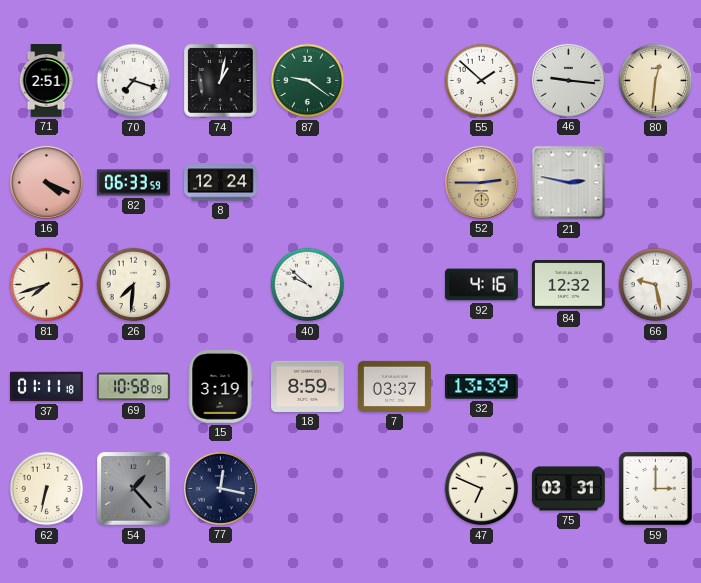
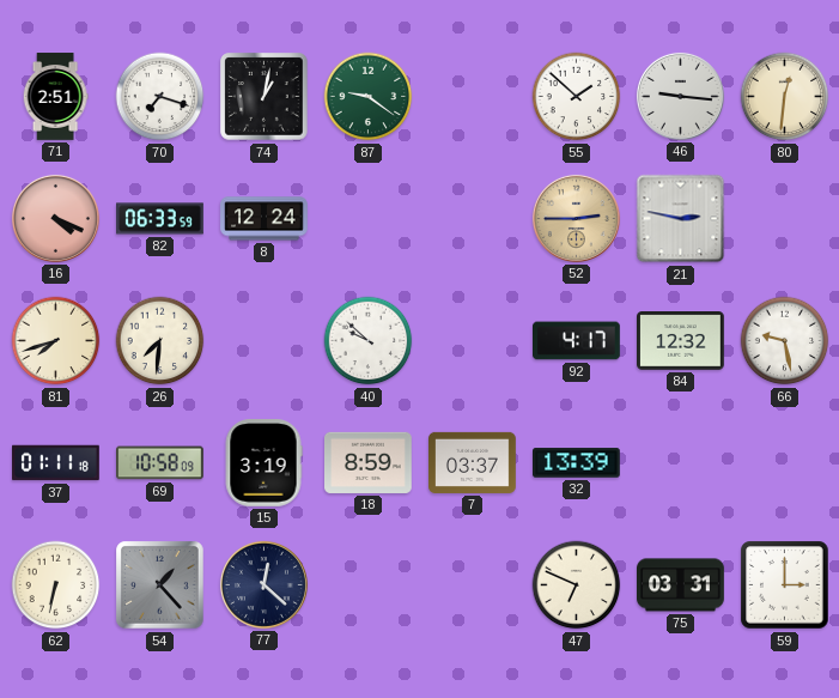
92: 4:16 -> 4:17 (577, 341)
77: 12:17 -> 12:22 (263, 584)
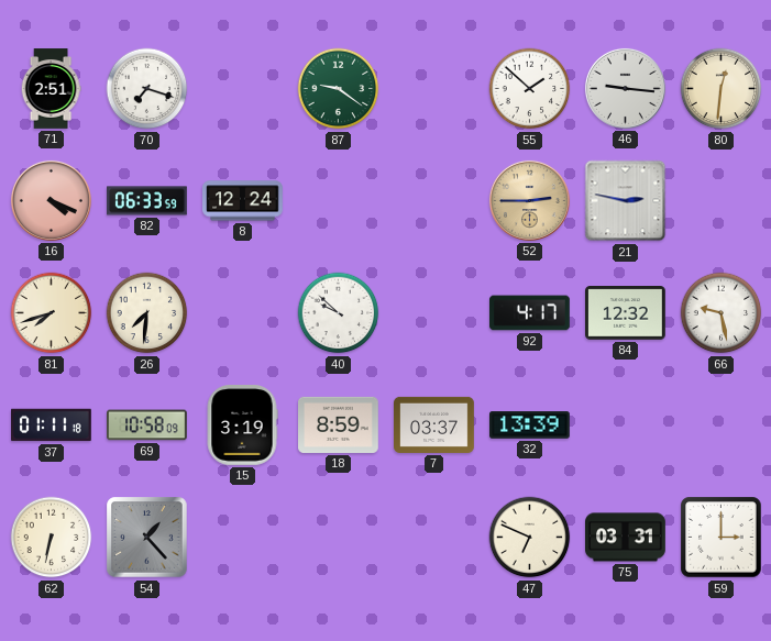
74: 1:02 -> none (265, 97)
77: 12:22 -> none (263, 584)
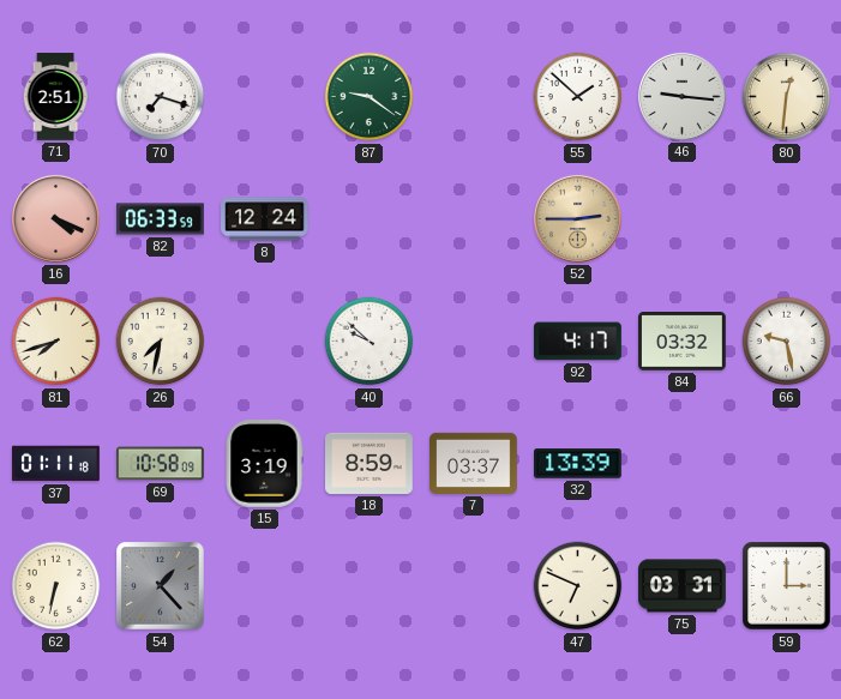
21: 2:47 -> none (626, 201)
26: 7:31 -> 7:32 (161, 342)
84: 12:32 -> 03:32 (683, 342)
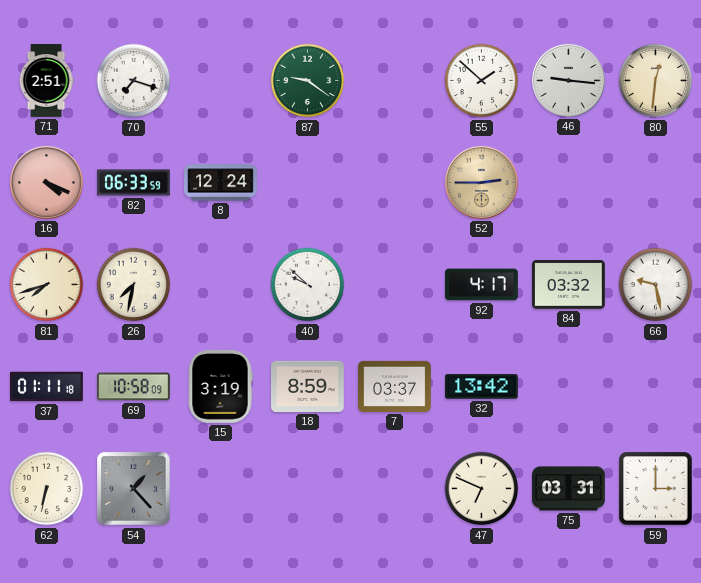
32: 13:39 -> 13:42 (482, 387)
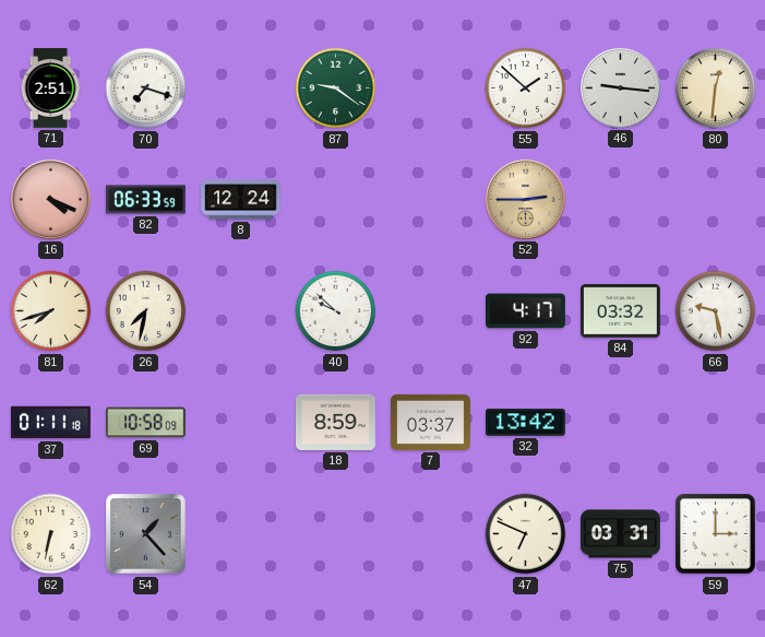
15: 3:19 -> none (220, 387)
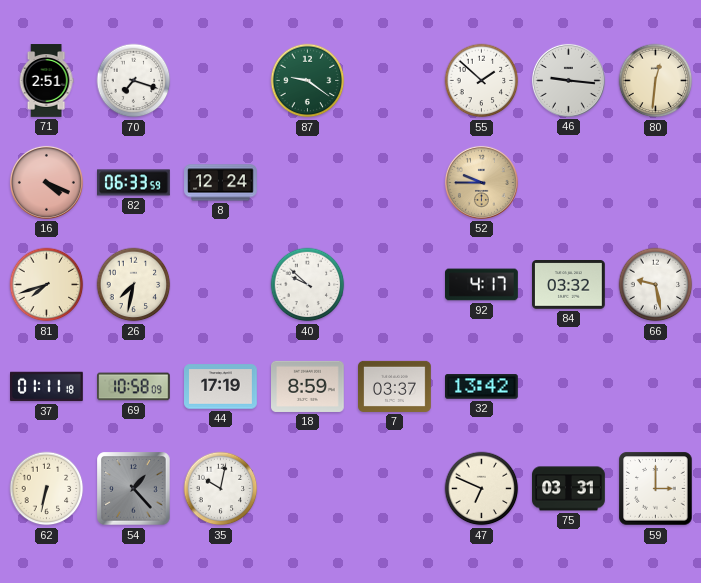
52: 2:45 -> 9:45 (481, 182)
44: none -> 17:19 (221, 387)
35: none -> 10:02 (221, 489)
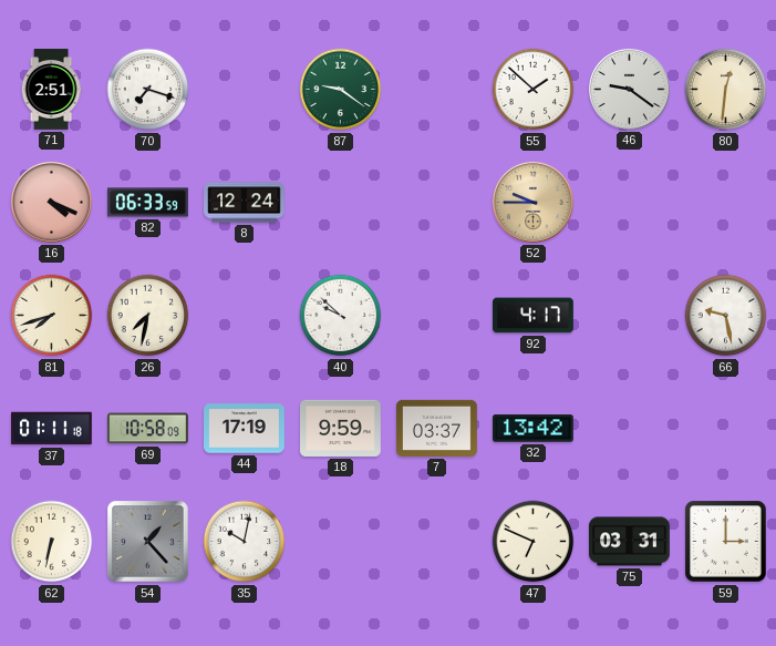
46: 9:16 -> 9:21 (629, 89)
84: 03:32 -> none (569, 285)
18: 8:59 -> 9:59 (341, 428)
